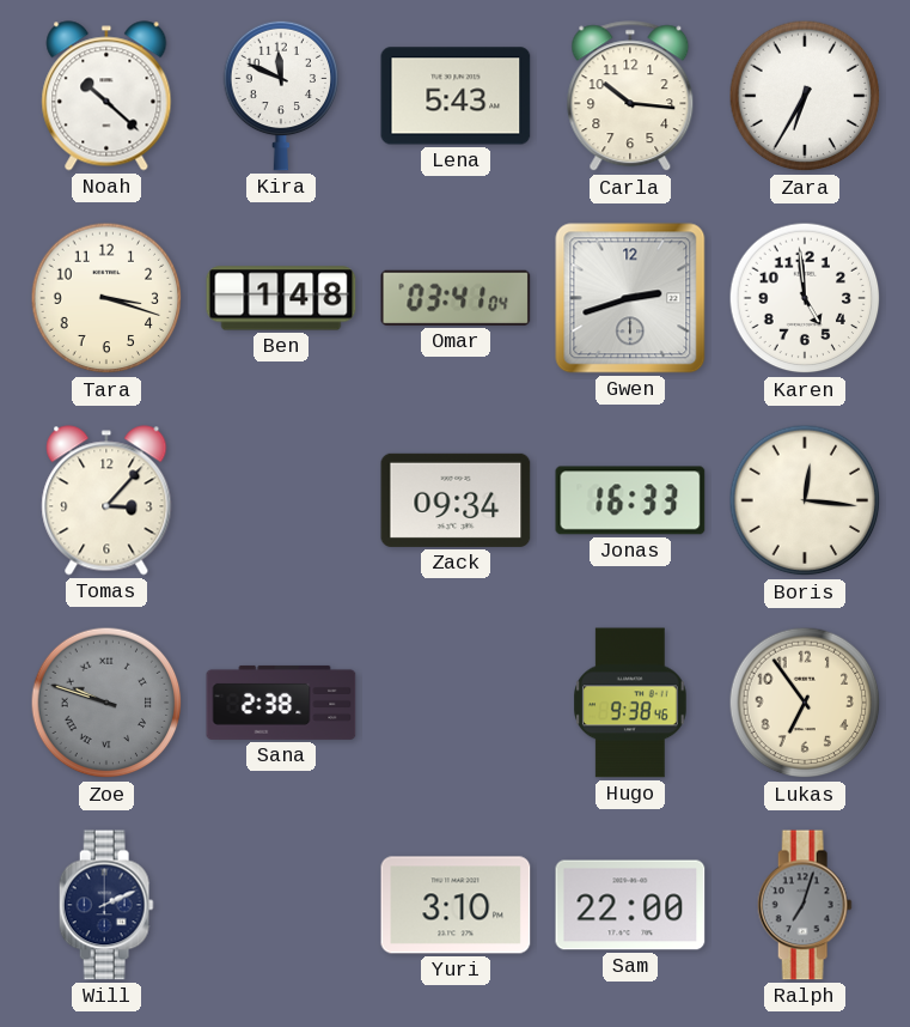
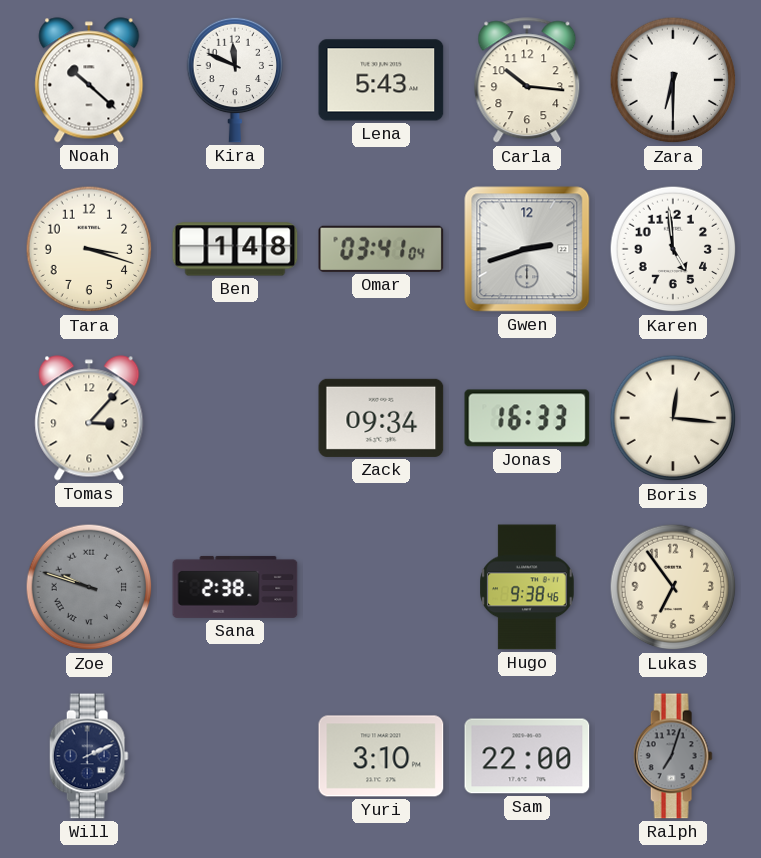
Zara: 6:35 -> 6:30 (673, 80)
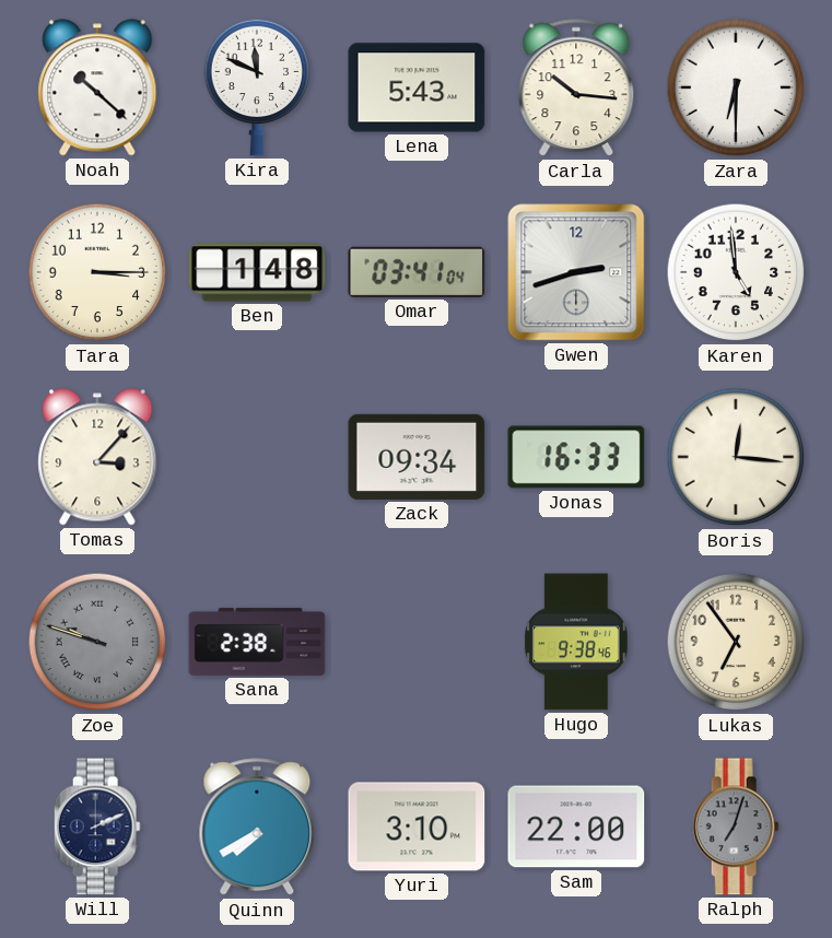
Tara: 3:18 -> 3:15 (97, 272)
Quinn: none -> 7:40 (257, 828)
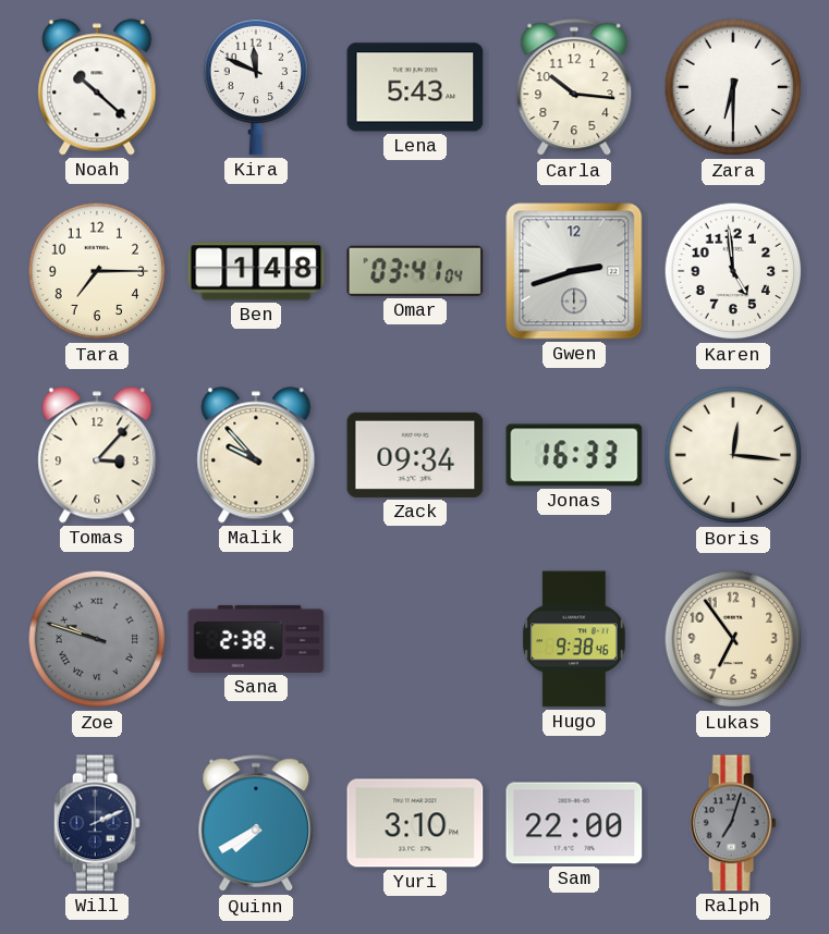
Tara: 3:15 -> 7:15 (97, 271)
Malik: none -> 9:53 (256, 455)
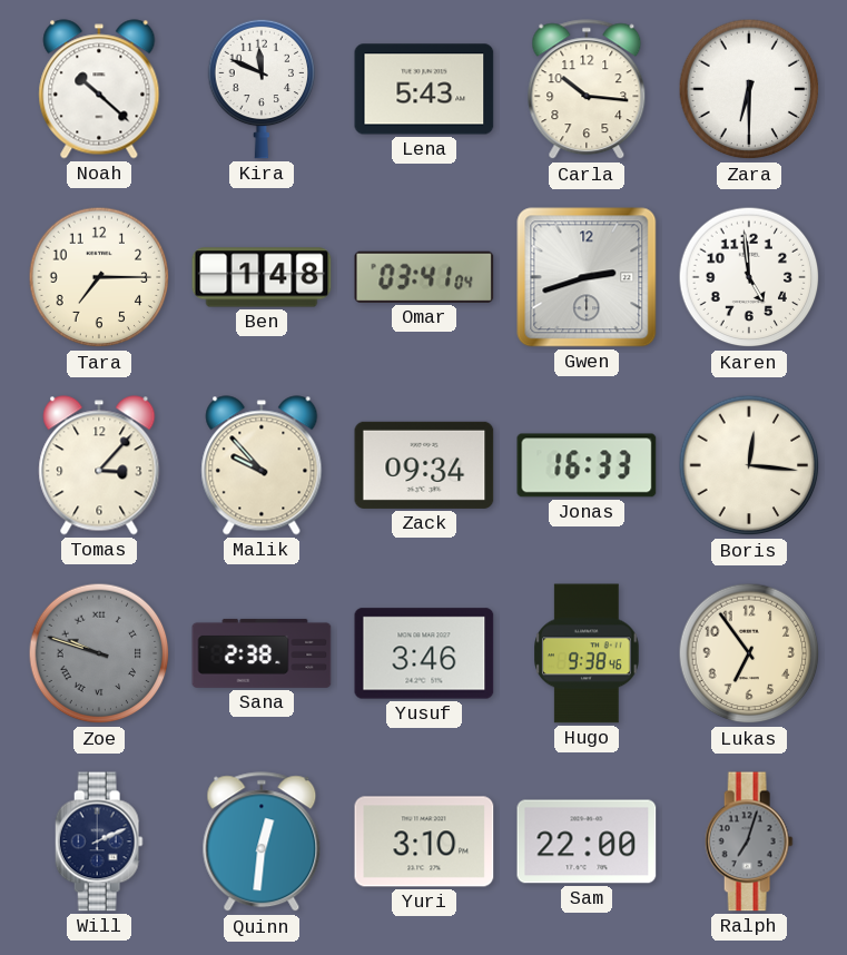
Yusuf: none -> 3:46 (424, 653)
Quinn: 7:40 -> 12:31 (262, 843)
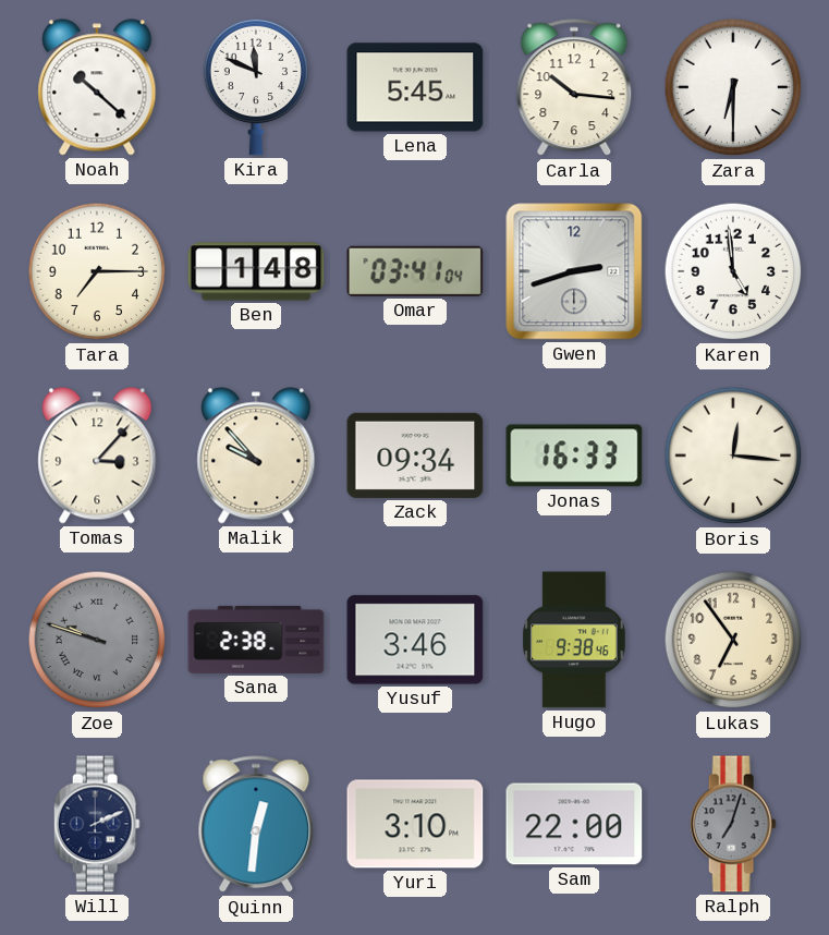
Lena: 5:43 -> 5:45 (415, 87)
